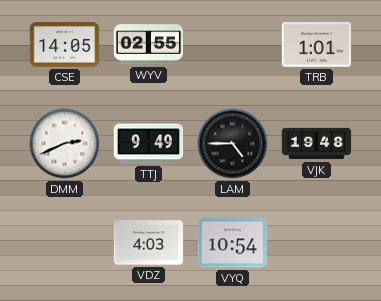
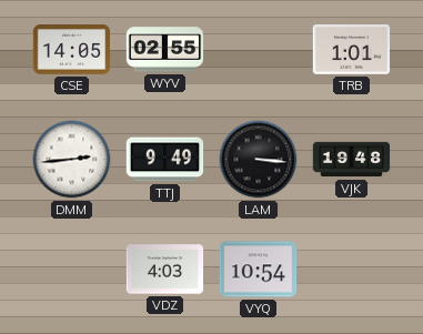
DMM: 2:41 -> 2:44 (72, 160)
LAM: 4:45 -> 3:16 (259, 160)
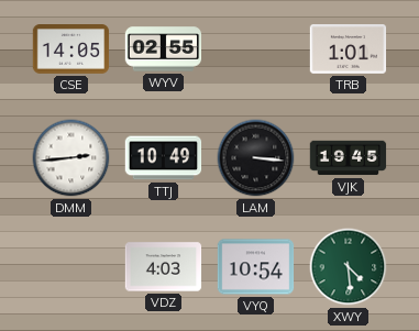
TTJ: 9:49 -> 10:49 (164, 158)
VJK: 19:48 -> 19:45 (349, 158)
XWY: none -> 4:29 (349, 267)
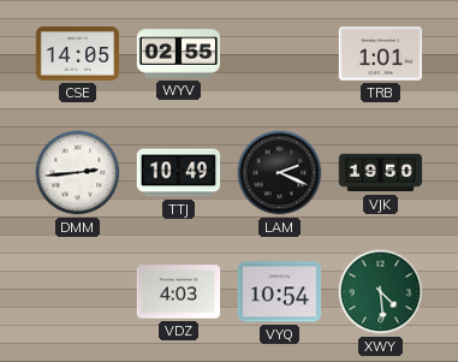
LAM: 3:16 -> 2:19 (280, 173)
VJK: 19:45 -> 19:50 (381, 173)
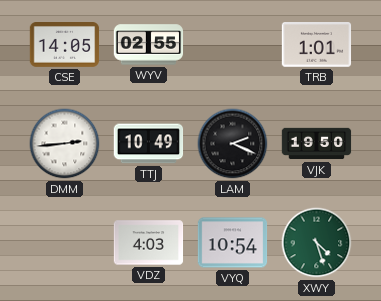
XWY: 4:29 -> 4:27 (317, 243)
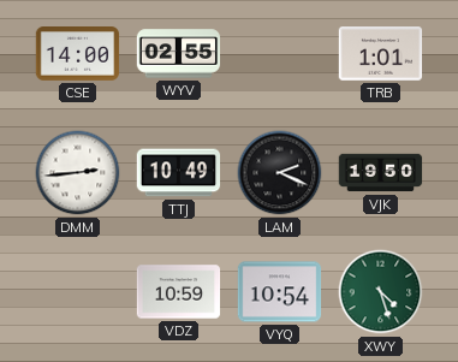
CSE: 14:05 -> 14:00 (78, 54)
VDZ: 4:03 -> 10:59 (179, 292)
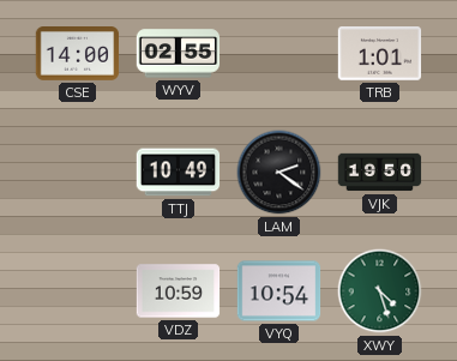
DMM: 2:44 -> none (78, 173)
LAM: 2:19 -> 2:21 (279, 173)
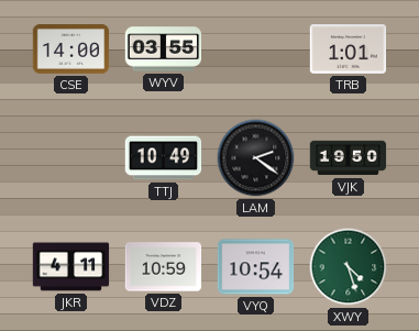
WYV: 02:55 -> 03:55 (164, 49)
JKR: none -> 4:11 (71, 267)
